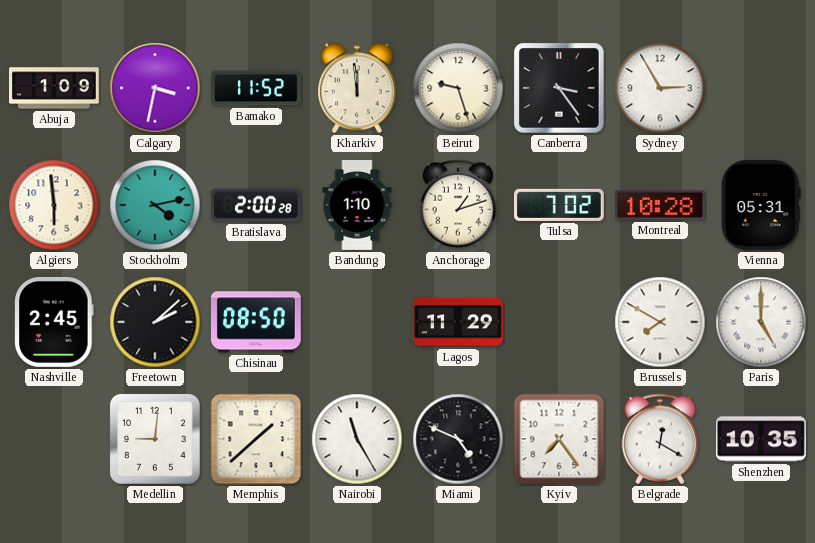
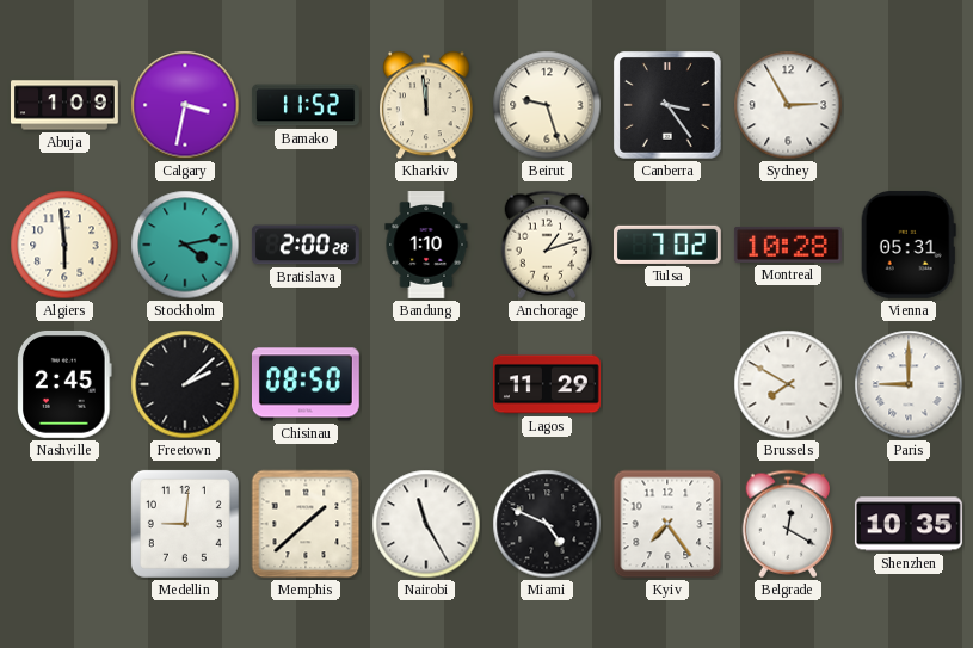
Paris: 5:00 -> 9:00 (909, 384)
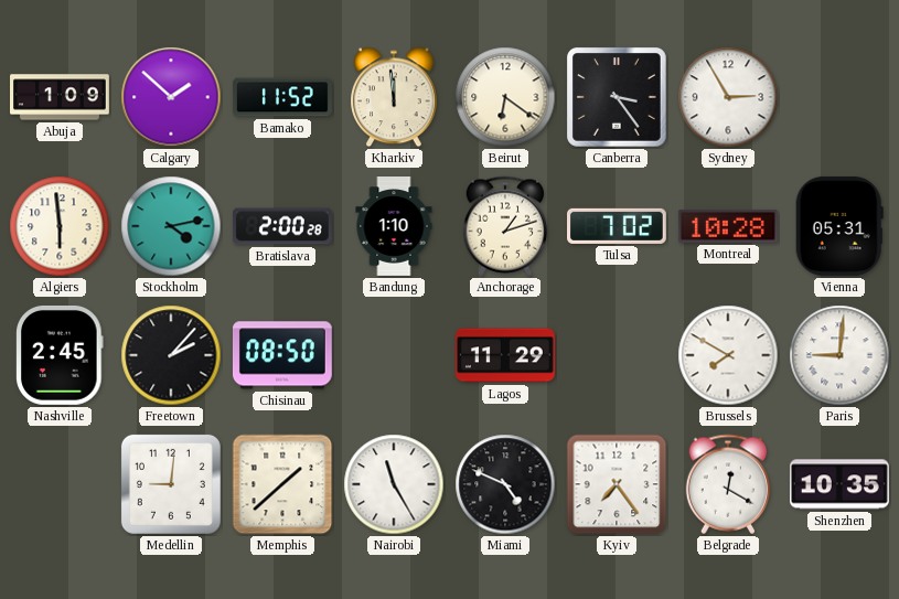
Calgary: 3:32 -> 1:52 (171, 97)
Beirut: 9:27 -> 6:21 (505, 97)
Freetown: 2:08 -> 2:07 (171, 355)
Paris: 9:00 -> 9:01 (839, 355)
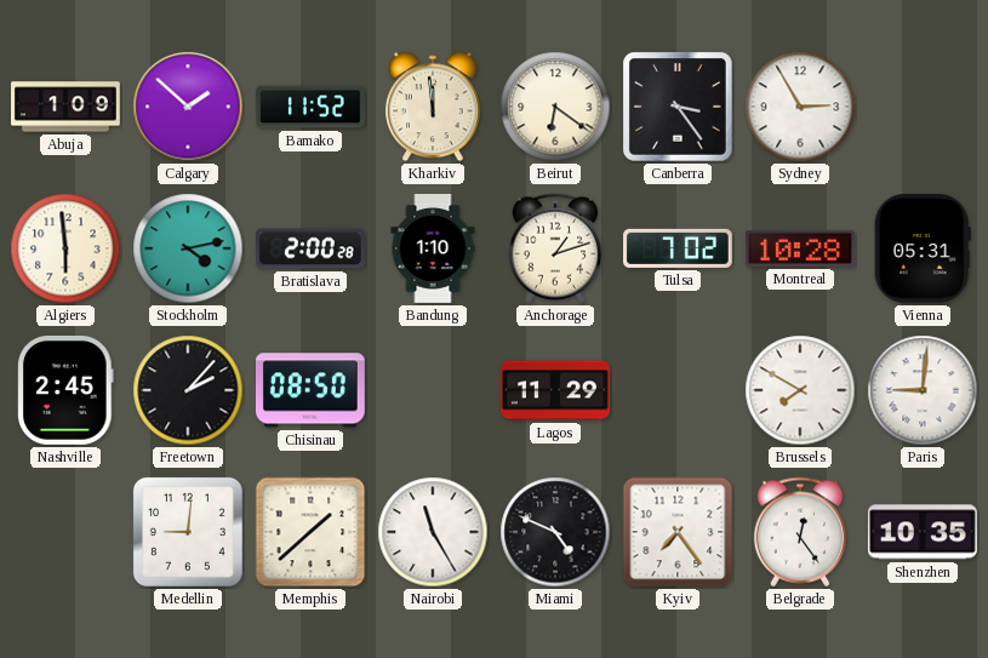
Belgrade: 12:20 -> 12:24 (800, 532)
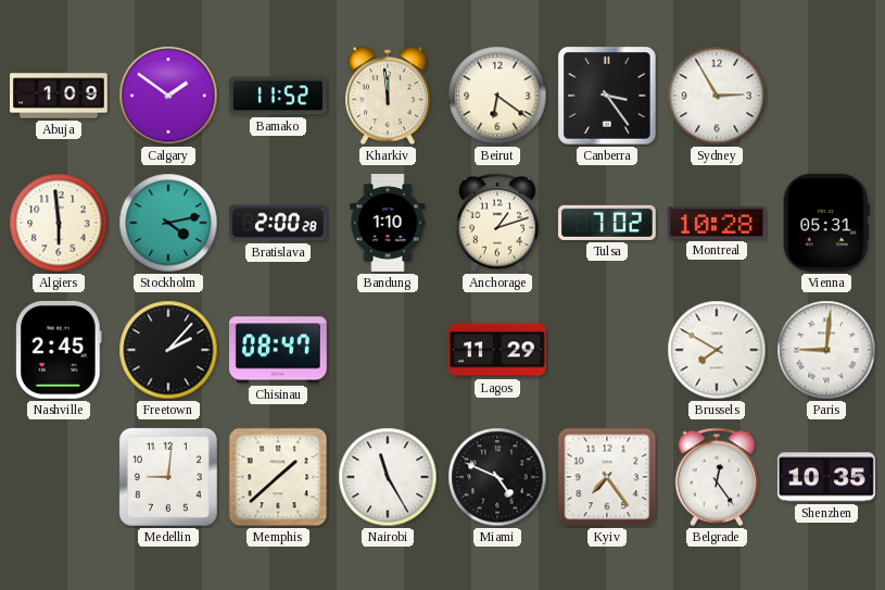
Calgary: 1:52 -> 1:51 (168, 96)
Chisinau: 08:50 -> 08:47 (278, 350)
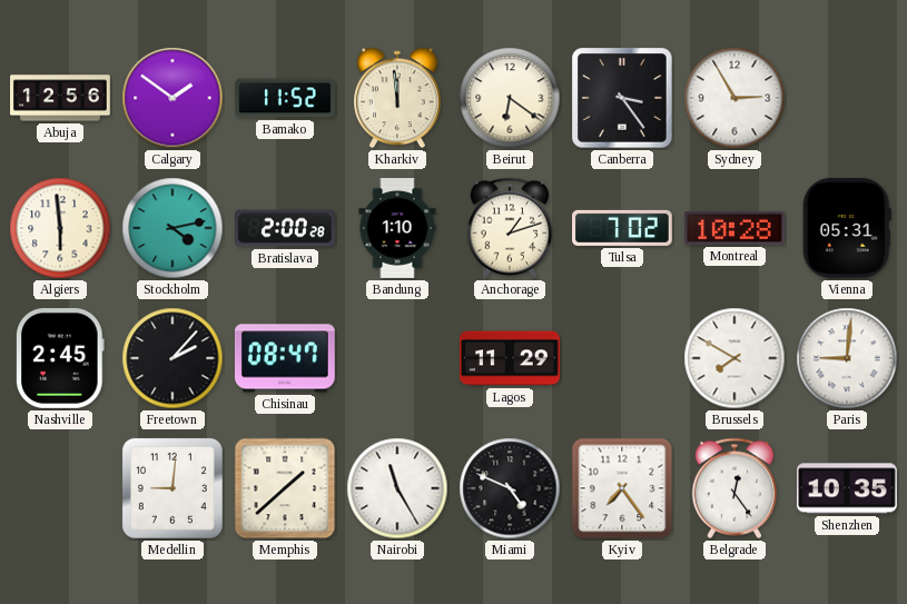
Abuja: 1:09 -> 12:56 (61, 98)
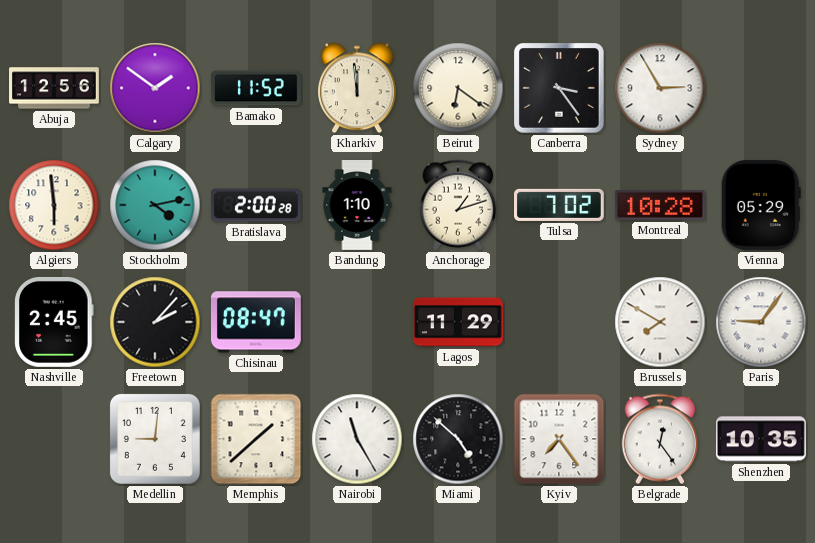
Vienna: 05:31 -> 05:29 (761, 205)
Paris: 9:01 -> 9:06 (761, 322)
Miami: 4:49 -> 4:52 (458, 439)
